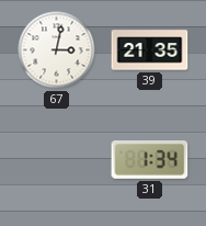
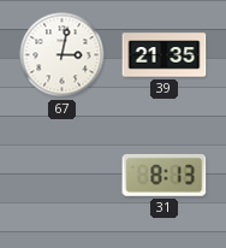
31: 1:34 -> 8:13 (165, 175)
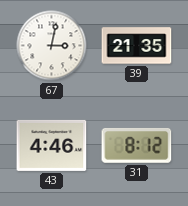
43: none -> 4:46 (52, 145)
31: 8:13 -> 8:12 (137, 145)
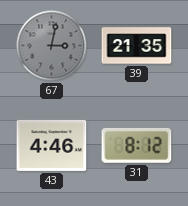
67 dial: white -> grey (52, 46)
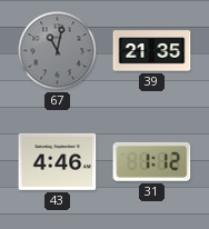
67: 3:02 -> 11:02 (58, 51)
31: 8:12 -> 1:12 (152, 161)
